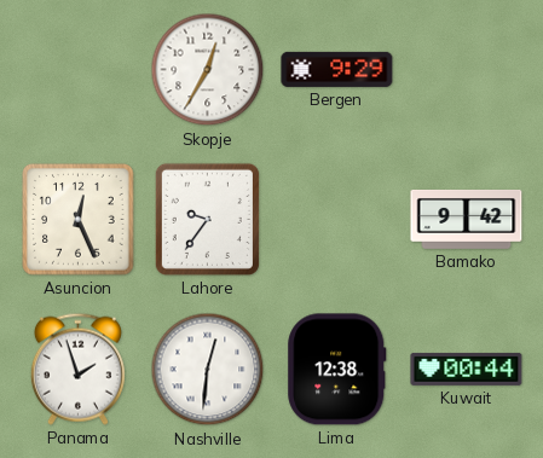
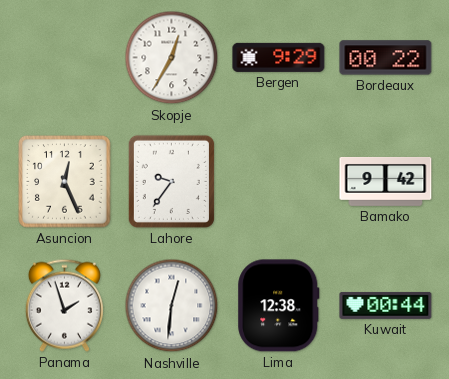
Bordeaux: none -> 00:22 (386, 58)
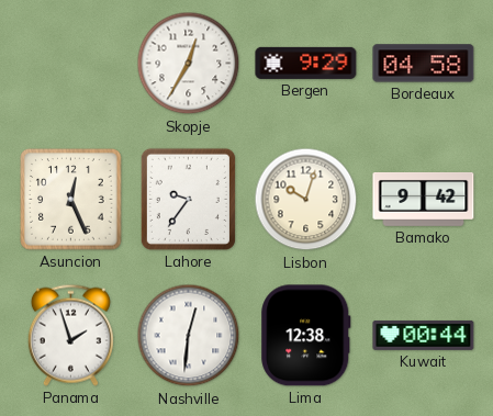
Bordeaux: 00:22 -> 04:58 (424, 64)
Lisbon: none -> 10:03 (306, 200)
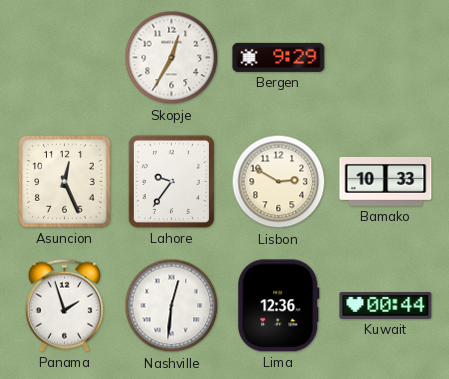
Bordeaux: 04:58 -> none (424, 64)
Lisbon: 10:03 -> 2:50 (279, 182)
Bamako: 9:42 -> 10:33 (386, 181)
Lima: 12:38 -> 12:36 (279, 306)
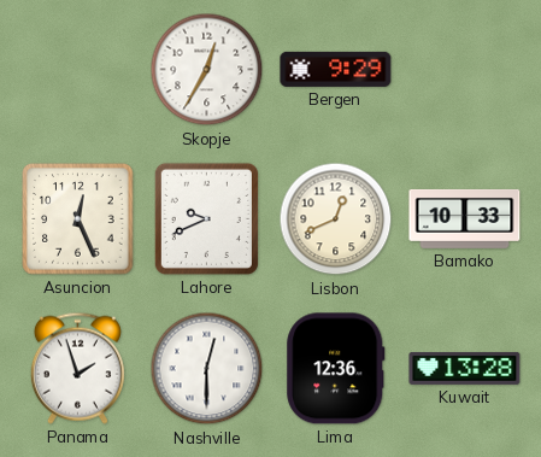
Lahore: 9:36 -> 9:41 (206, 218)
Lisbon: 2:50 -> 12:41 (336, 219)
Nashville: 12:31 -> 12:30 (207, 369)
Kuwait: 00:44 -> 13:28 (465, 368)
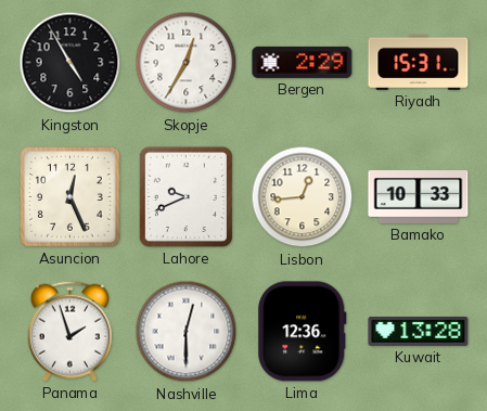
Kingston: none -> 4:55 (71, 63)
Bergen: 9:29 -> 2:29 (303, 62)
Riyadh: none -> 15:31 (419, 62)
Lisbon: 12:41 -> 12:44 (303, 197)
